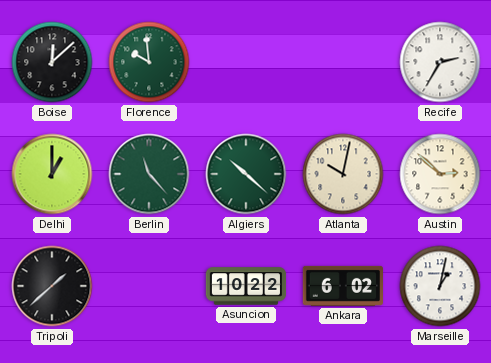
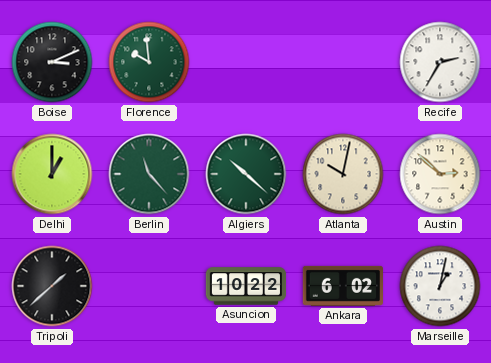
Boise: 12:08 -> 3:11 (52, 62)
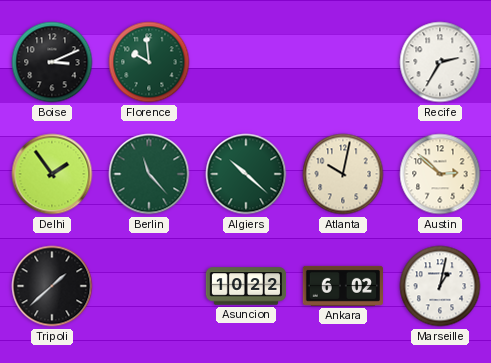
Delhi: 1:00 -> 1:54 (52, 174)
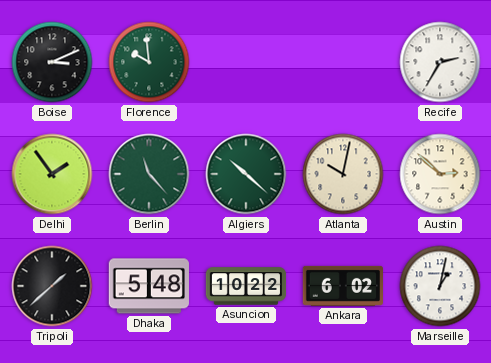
Dhaka: none -> 5:48 (149, 286)
